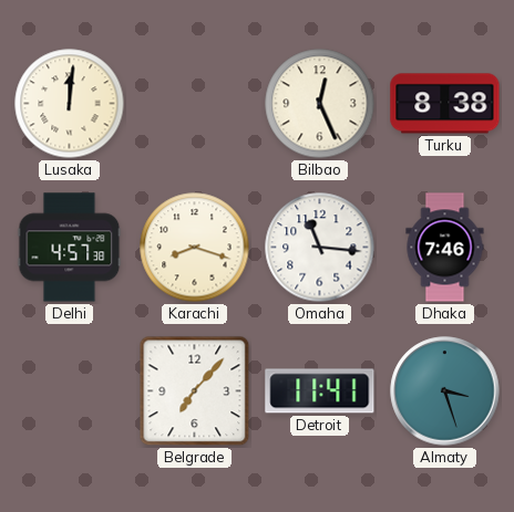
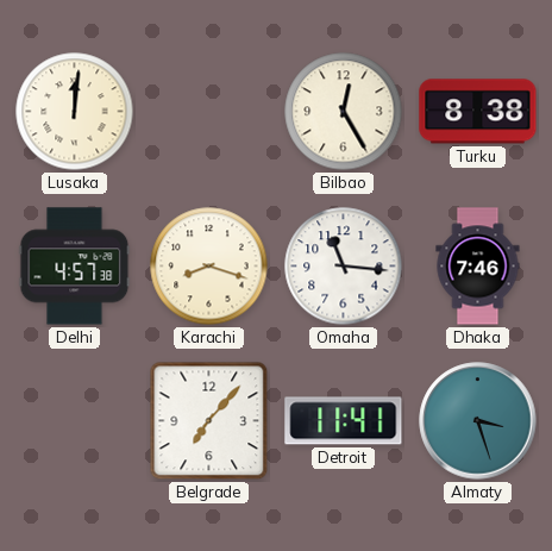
Bilbao: 12:26 -> 12:25 (344, 112)
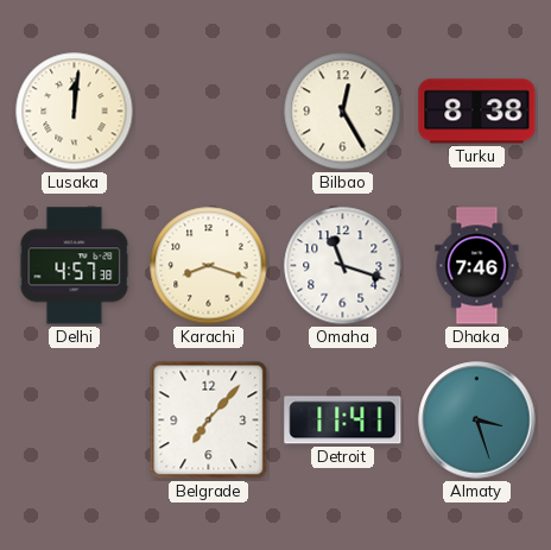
Omaha: 11:16 -> 11:18 (343, 266)
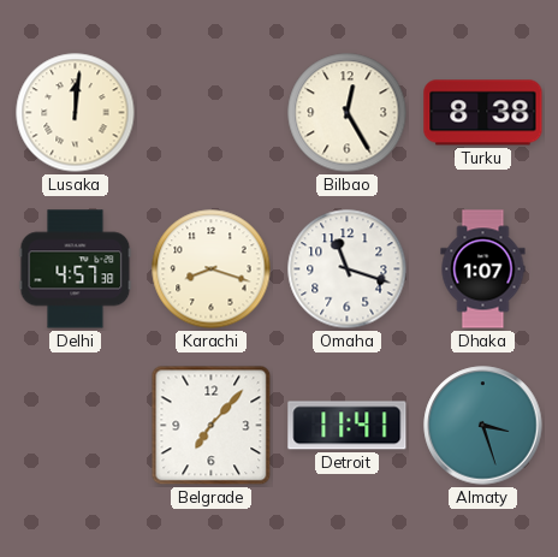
Dhaka: 7:46 -> 1:07 (483, 269)
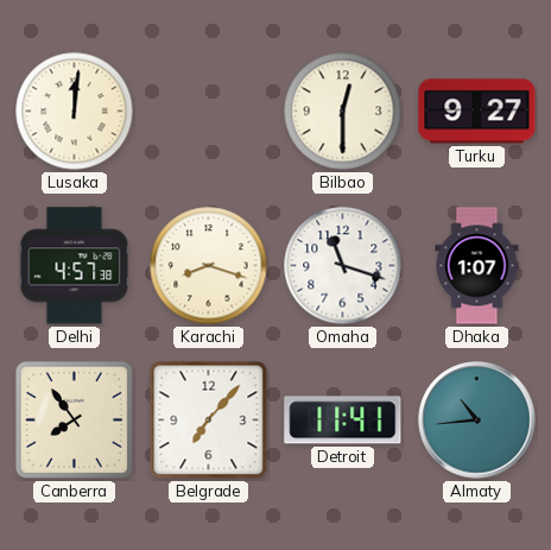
Bilbao: 12:25 -> 12:30 (343, 112)
Turku: 8:38 -> 9:27 (477, 112)
Canberra: none -> 7:54 (74, 419)
Almaty: 3:27 -> 10:44 (477, 421)
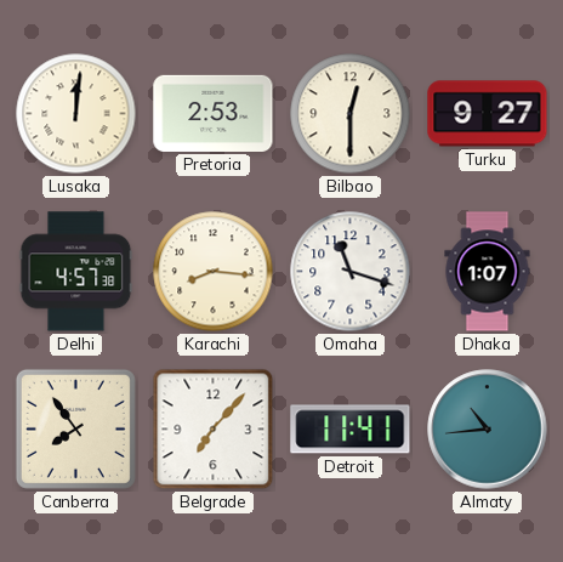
Pretoria: none -> 2:53 (214, 113)
Karachi: 8:18 -> 8:16 (214, 272)
